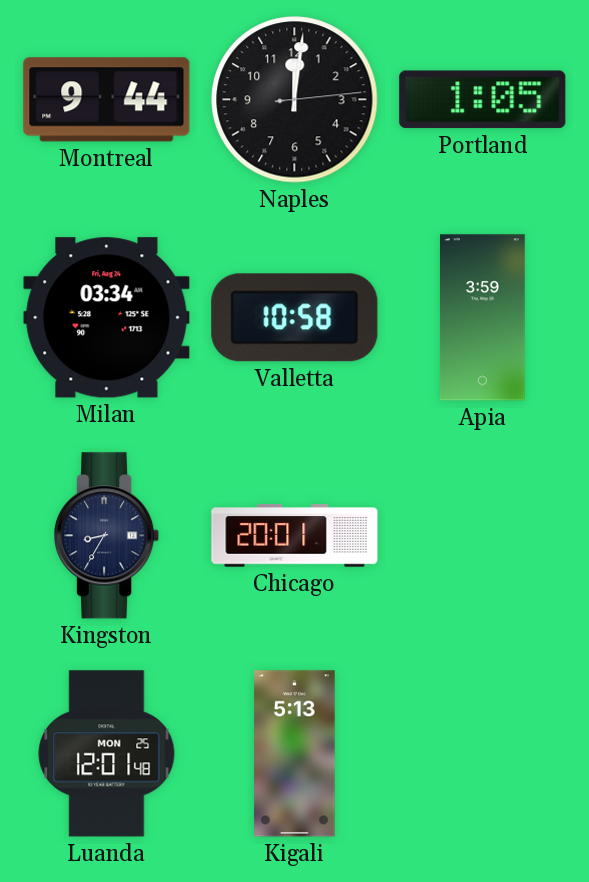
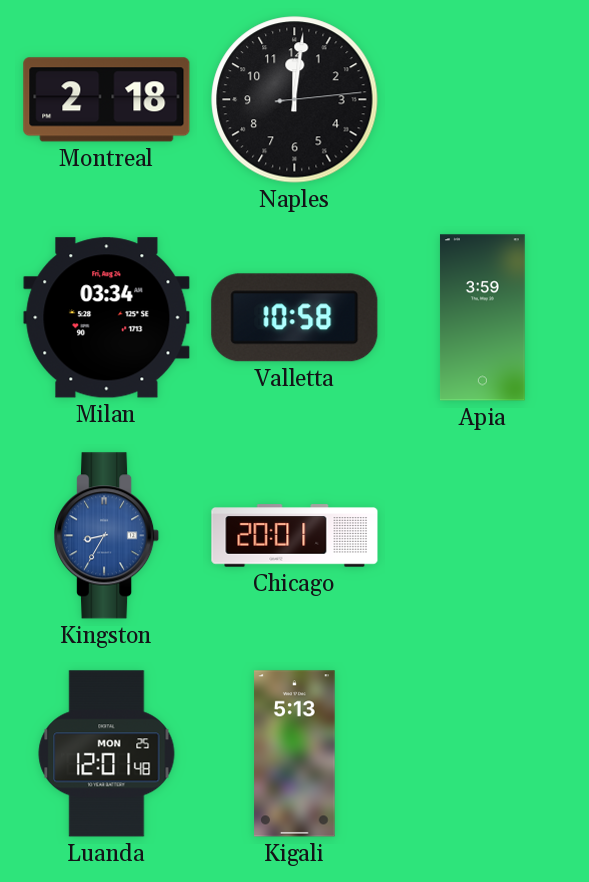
Montreal: 9:44 -> 2:18 (107, 100)
Portland: 1:05 -> none (483, 100)
Kingston dial: navy -> blue (107, 536)
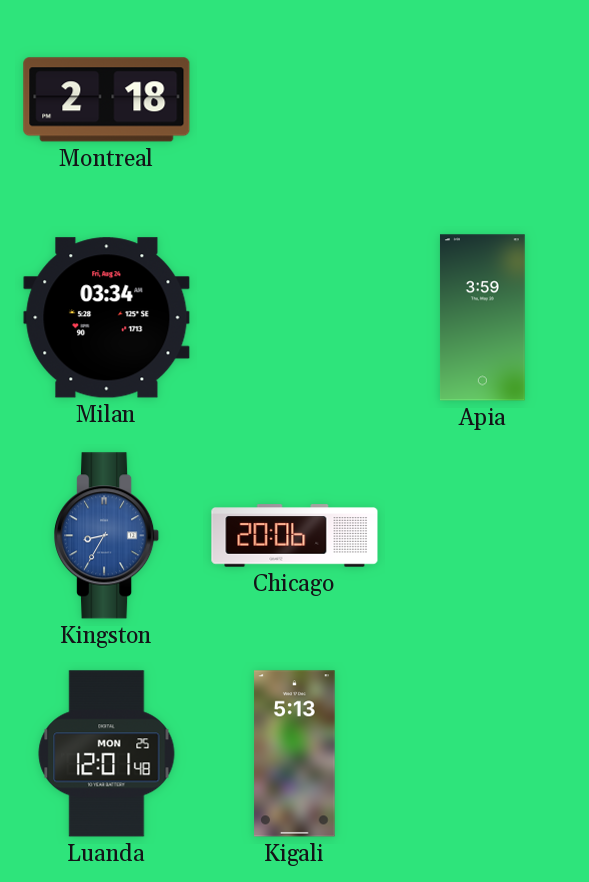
Naples: 12:01 -> none (295, 100)
Valletta: 10:58 -> none (295, 318)
Chicago: 20:01 -> 20:06 (295, 536)
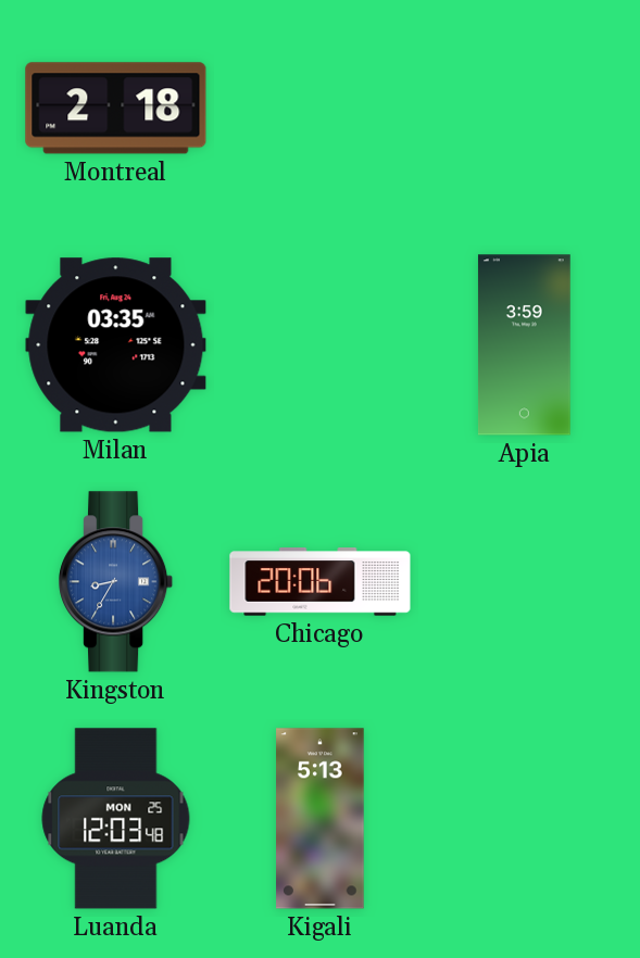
Milan: 03:34 -> 03:35 (116, 345)
Luanda: 12:01 -> 12:03 (116, 819)
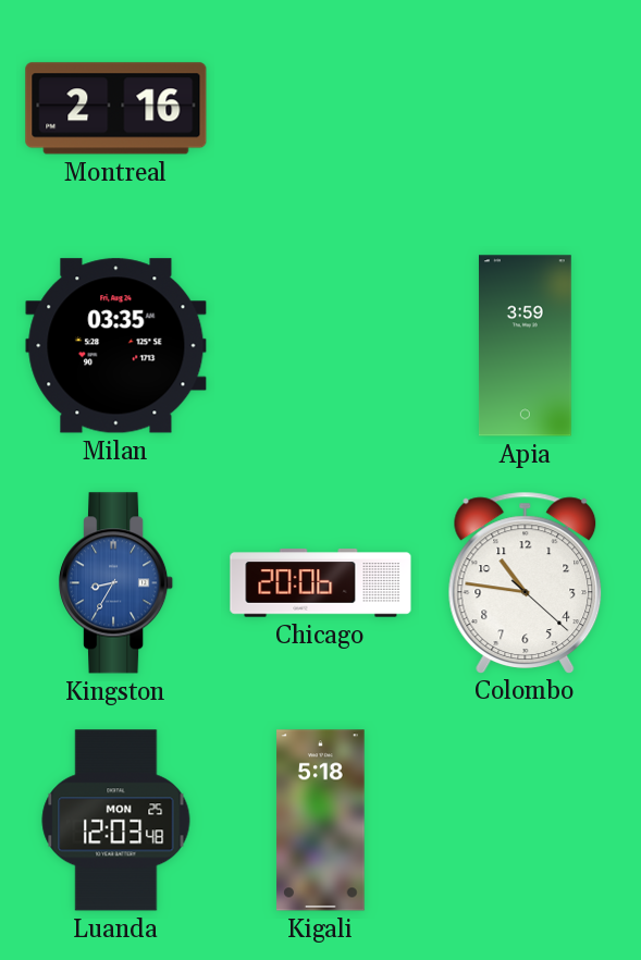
Montreal: 2:18 -> 2:16 (116, 109)
Colombo: none -> 10:46 (526, 582)
Kigali: 5:13 -> 5:18 (321, 821)
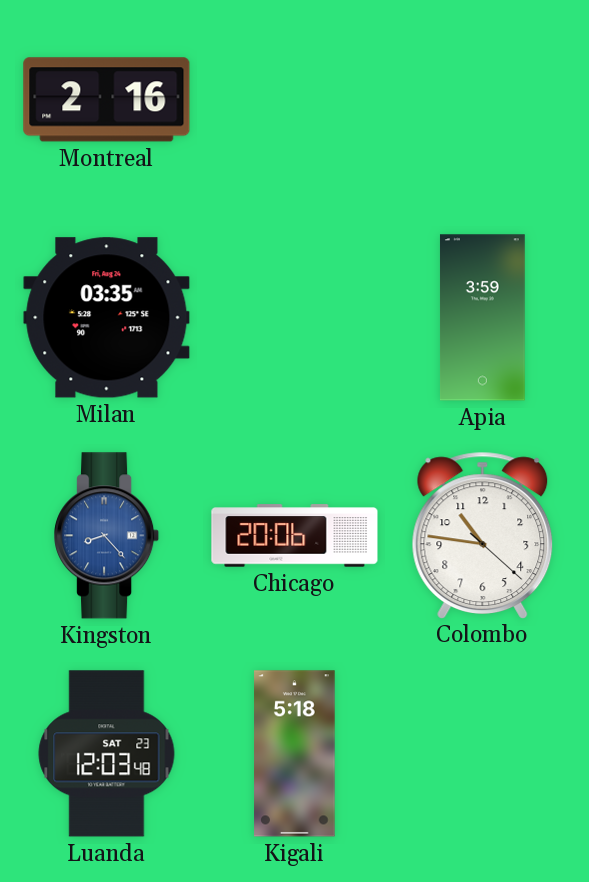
Kingston: 8:35 -> 8:23 (107, 536)
Luanda date: MON 25 -> SAT 23 (107, 754)
